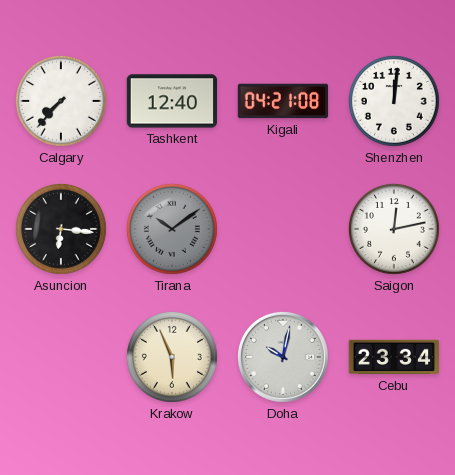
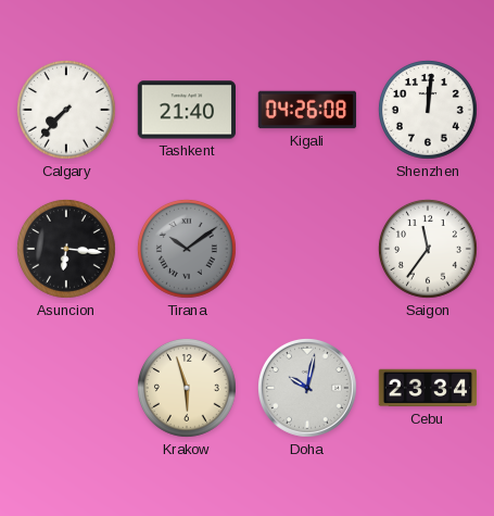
Tashkent: 12:40 -> 21:40 (187, 110)
Kigali: 04:21 -> 04:26 (307, 110)
Saigon: 12:13 -> 11:36 (428, 249)
Krakow: 5:56 -> 5:57 (187, 388)
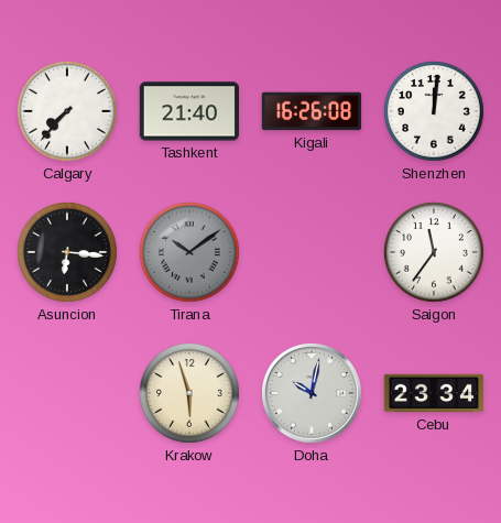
Kigali: 04:26 -> 16:26 (312, 111)
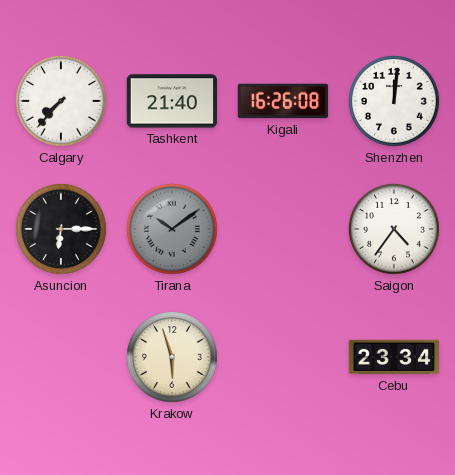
Asuncion: 6:16 -> 6:15 (61, 229)
Saigon: 11:36 -> 4:36 (394, 229)
Doha: 10:02 -> none (312, 393)
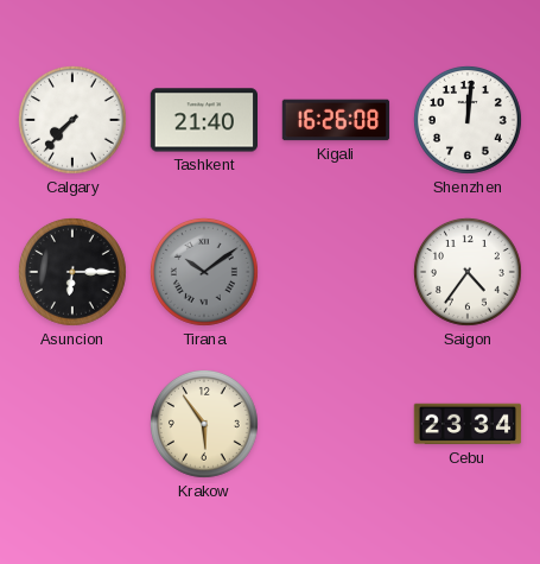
Krakow: 5:57 -> 5:54 (204, 424)
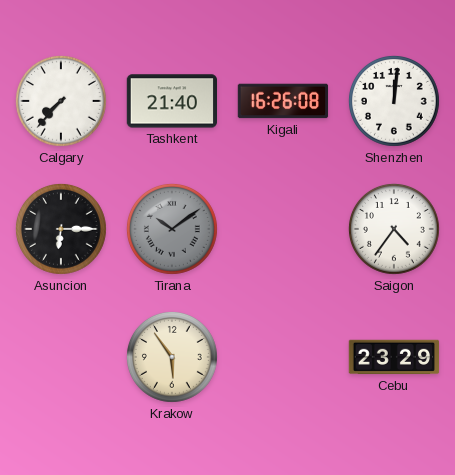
Cebu: 23:34 -> 23:29 (394, 357)
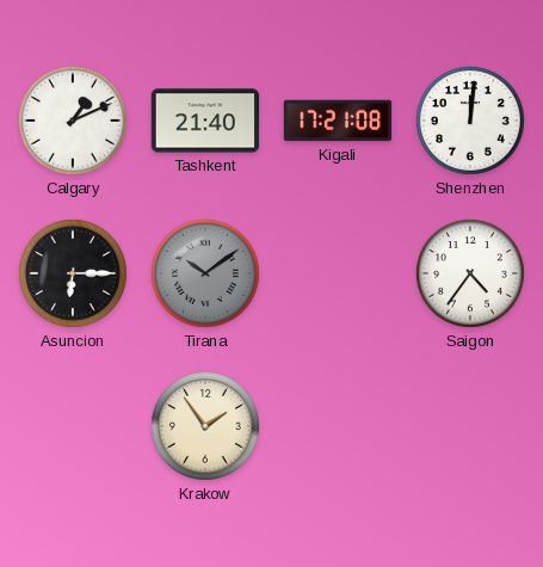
Calgary: 7:37 -> 1:11 (73, 121)
Kigali: 16:26 -> 17:21 (338, 121)
Krakow: 5:54 -> 1:54 (205, 426)
Cebu: 23:29 -> none (394, 357)
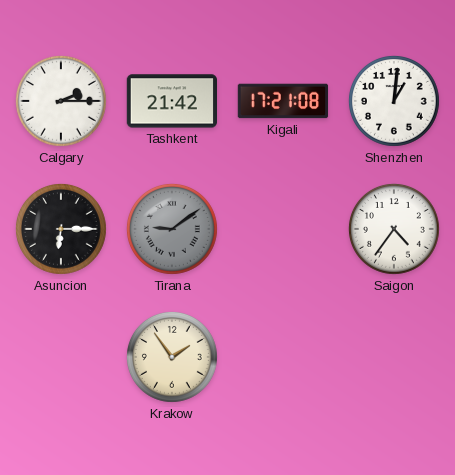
Calgary: 1:11 -> 2:15 (61, 101)
Tashkent: 21:40 -> 21:42 (172, 101)
Shenzhen: 12:01 -> 1:01 (394, 101)
Tirana: 10:09 -> 9:09 (172, 229)
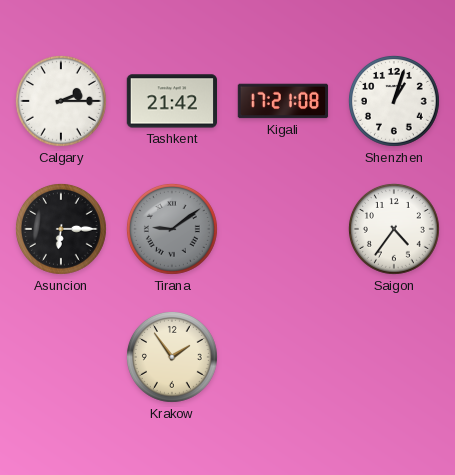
Shenzhen: 1:01 -> 1:03 (394, 101)
